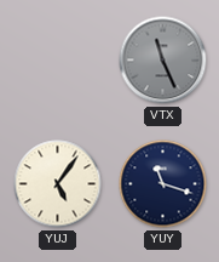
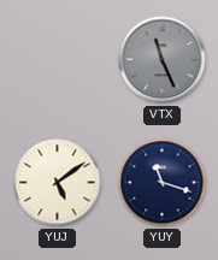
YUJ: 5:06 -> 5:09 (58, 183)
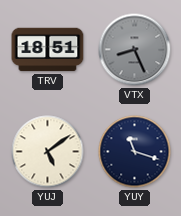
TRV: none -> 18:51 (48, 50)
VTX: 11:26 -> 8:26 (135, 50)
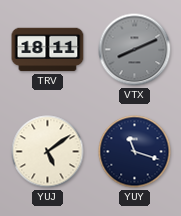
TRV: 18:51 -> 18:11 (48, 50)
VTX: 8:26 -> 8:11 (135, 50)
